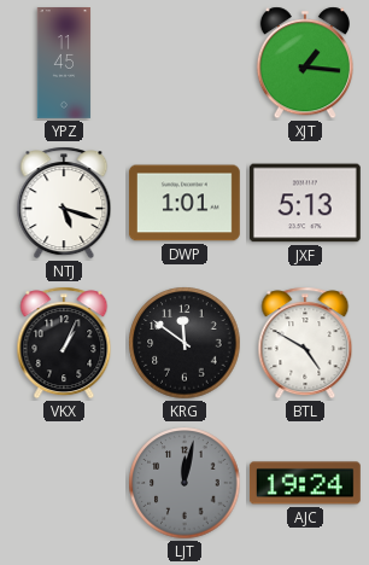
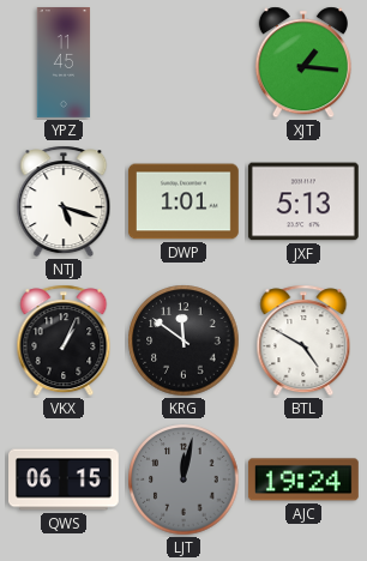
QWS: none -> 06:15 (65, 479)
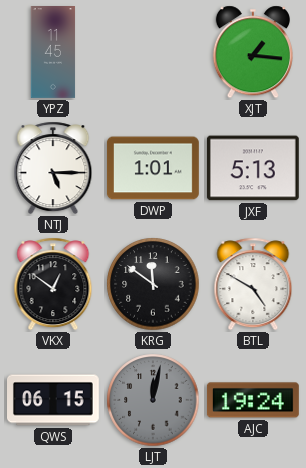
NTJ: 5:18 -> 5:15 (53, 168)
VKX: 1:04 -> 12:51 (53, 284)
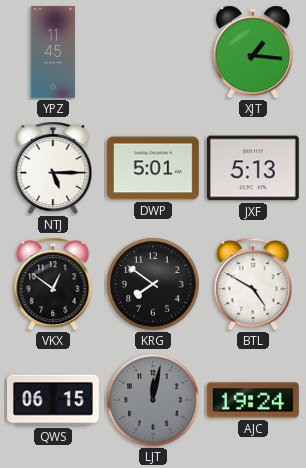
DWP: 1:01 -> 5:01 (153, 168)
KRG: 11:51 -> 7:51 (153, 284)
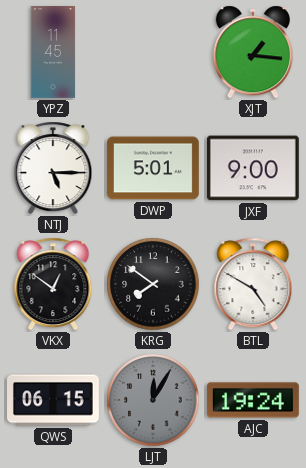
JXF: 5:13 -> 9:00 (253, 168)
LJT: 12:02 -> 12:05 (153, 400)
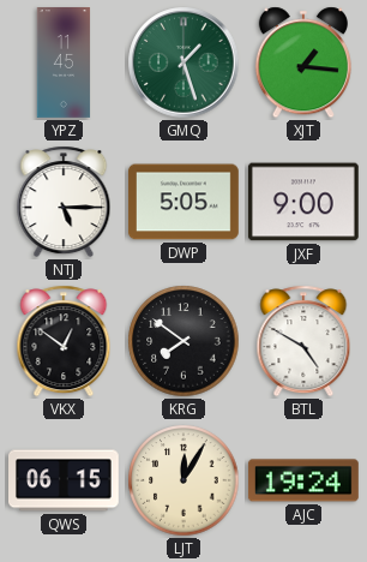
GMQ: none -> 1:27 (183, 62)
DWP: 5:01 -> 5:05 (183, 202)
LJT dial: grey -> cream (183, 480)
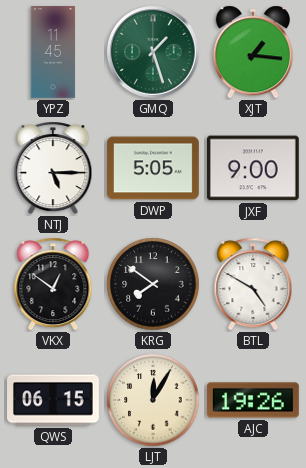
AJC: 19:24 -> 19:26 (253, 400)
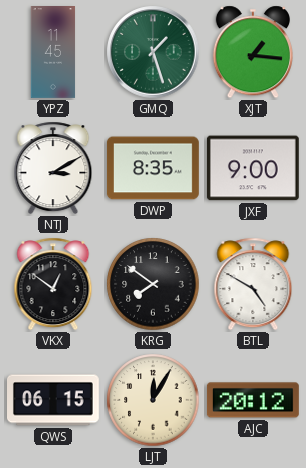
NTJ: 5:15 -> 3:10 (53, 168)
DWP: 5:05 -> 8:35 (153, 168)
AJC: 19:26 -> 20:12 (253, 400)
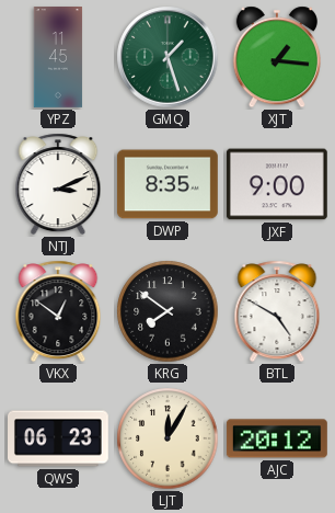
NTJ: 3:10 -> 3:11 (58, 184)
QWS: 06:15 -> 06:23 (59, 438)
